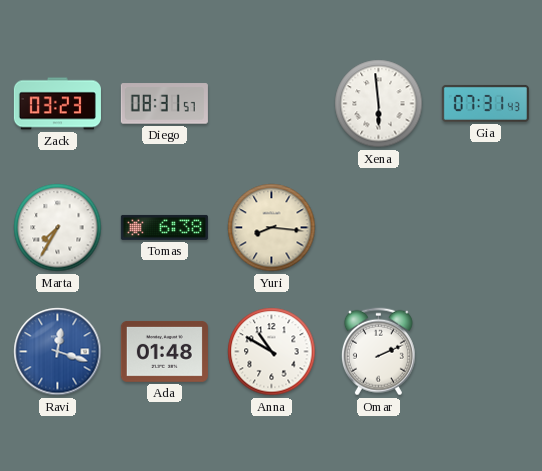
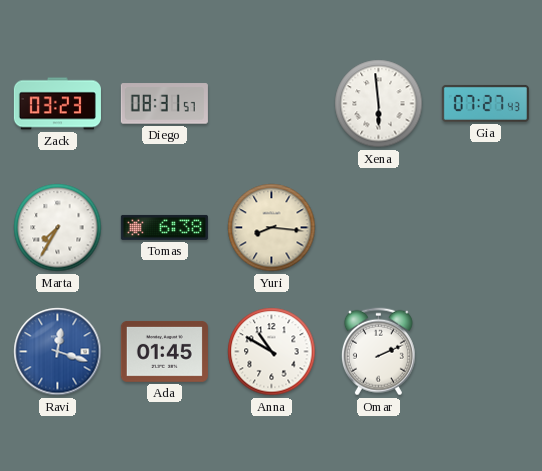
Gia: 07:31 -> 07:27 (485, 103)
Ada: 01:48 -> 01:45 (164, 352)
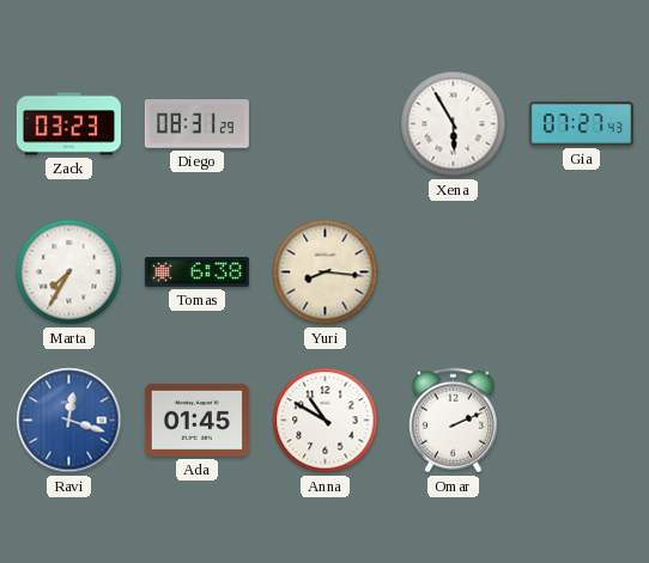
Diego: 08:31:57 -> 08:31:29 (196, 124)
Xena: 5:59 -> 5:55 (454, 124)
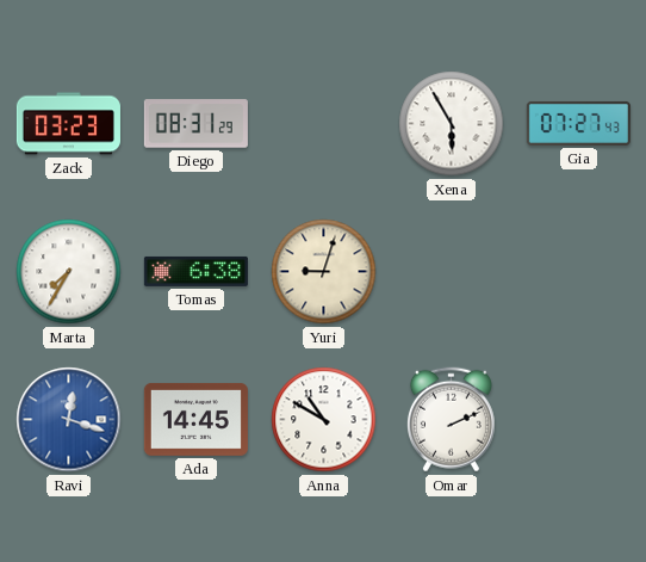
Yuri: 8:16 -> 9:03 (324, 272)
Ada: 01:45 -> 14:45 (195, 420)
